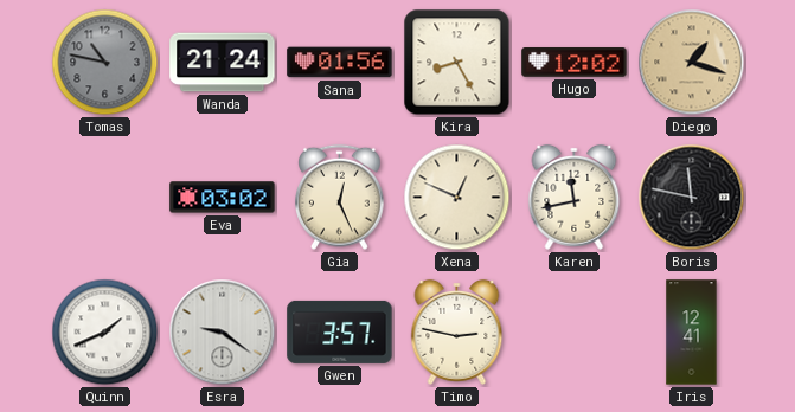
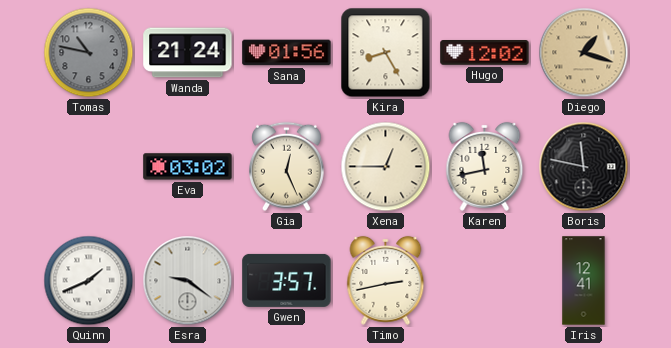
Xena: 12:49 -> 12:45 (386, 167)
Timo: 2:47 -> 2:43 (386, 280)
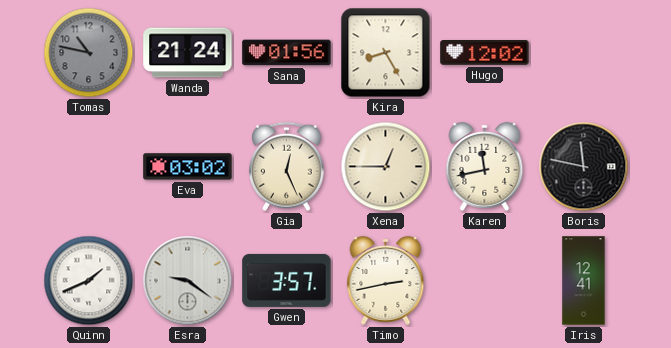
Diego: 1:18 -> none (584, 53)
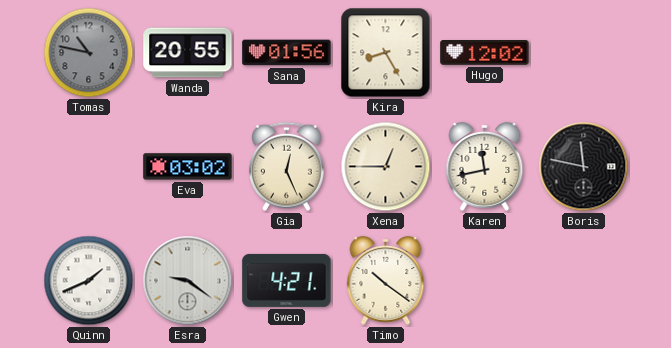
Wanda: 21:24 -> 20:55 (188, 53)
Gwen: 3:57 -> 4:21 (287, 280)
Timo: 2:43 -> 10:21 (386, 280)
Iris: 12:41 -> none (584, 281)
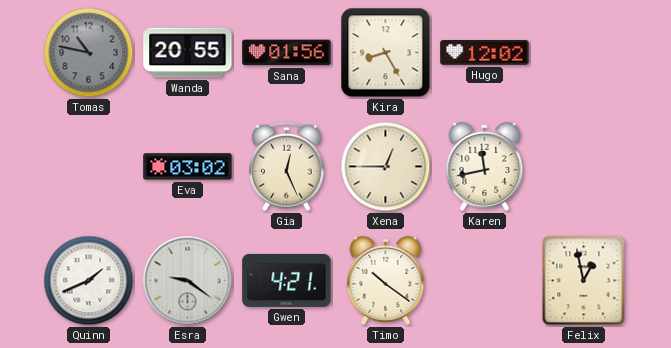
Boris: 11:47 -> none (584, 167)
Felix: none -> 12:58 (584, 281)
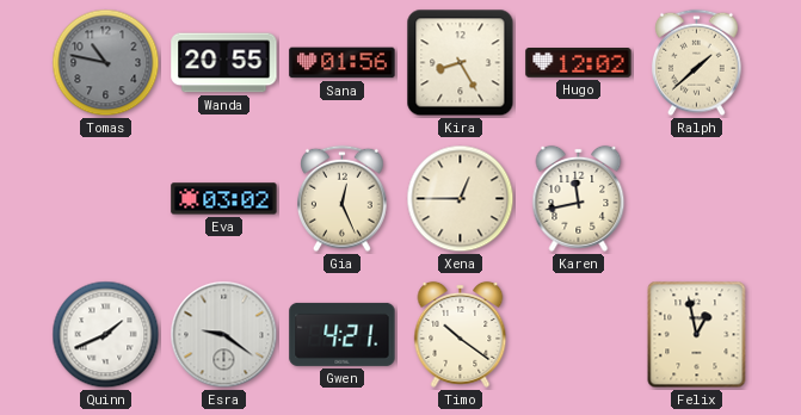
Ralph: none -> 1:38 (697, 63)
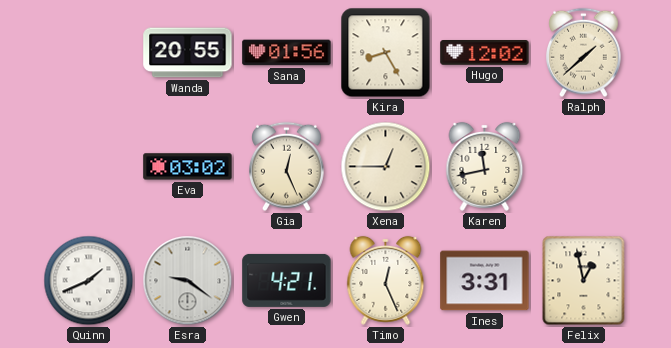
Tomas: 10:47 -> none (106, 63)
Timo: 10:21 -> 12:26 (386, 280)
Ines: none -> 3:31 (485, 281)
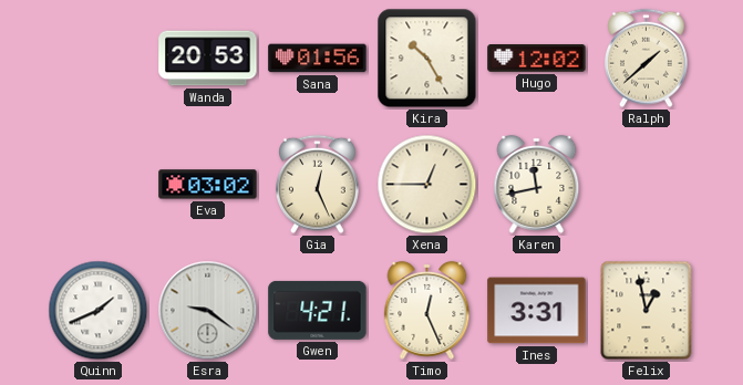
Wanda: 20:55 -> 20:53 (208, 59)
Kira: 8:25 -> 10:25 (427, 59)
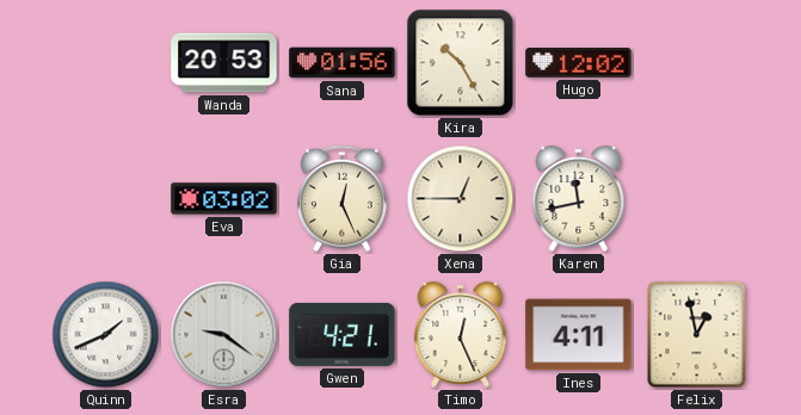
Ralph: 1:38 -> none (647, 59)
Ines: 3:31 -> 4:11 (579, 335)
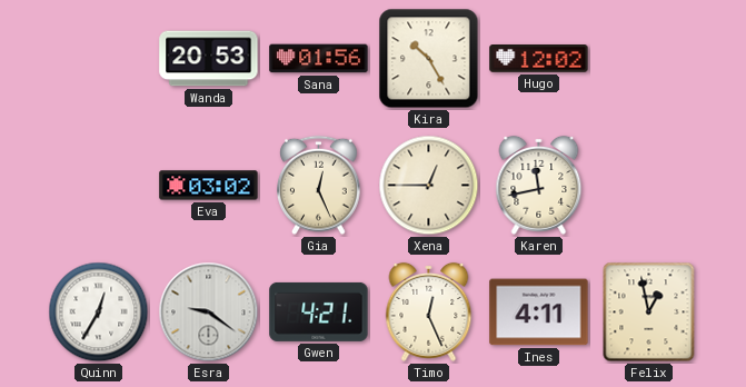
Quinn: 1:41 -> 12:35 (99, 312)
